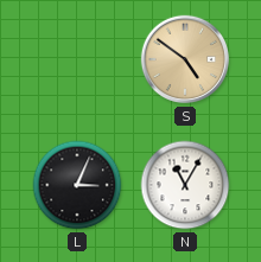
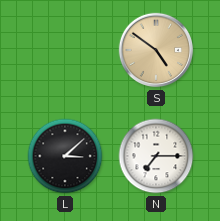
L: 3:04 -> 3:08 (65, 156)
N: 11:05 -> 7:15 (156, 156)
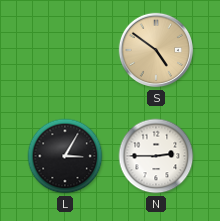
L: 3:08 -> 3:05 (65, 156)
N: 7:15 -> 2:45 (156, 156)
